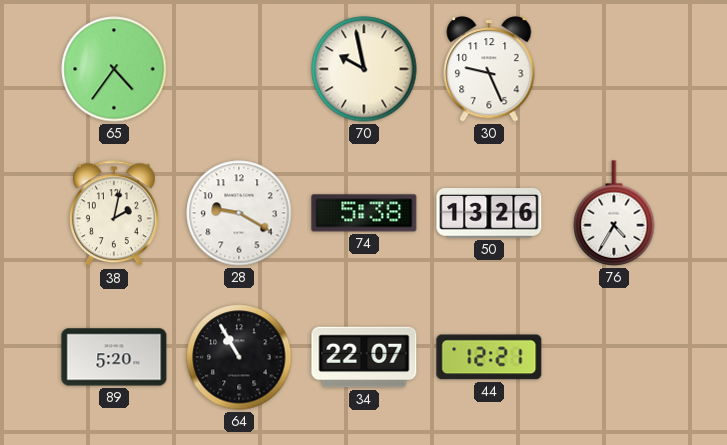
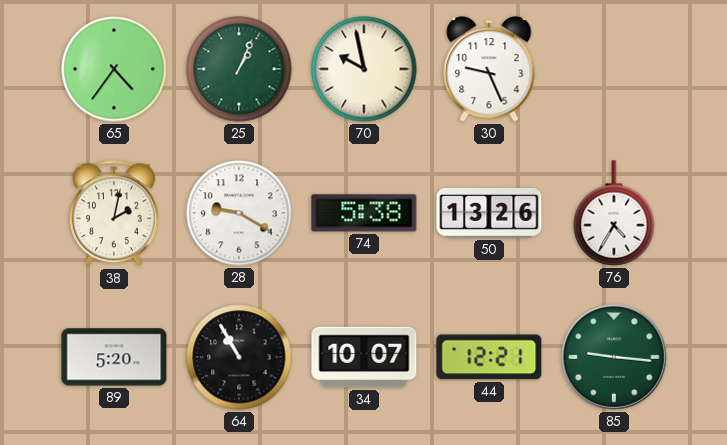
25: none -> 1:04 (239, 69)
34: 22:07 -> 10:07 (364, 357)
85: none -> 9:16 (614, 357)
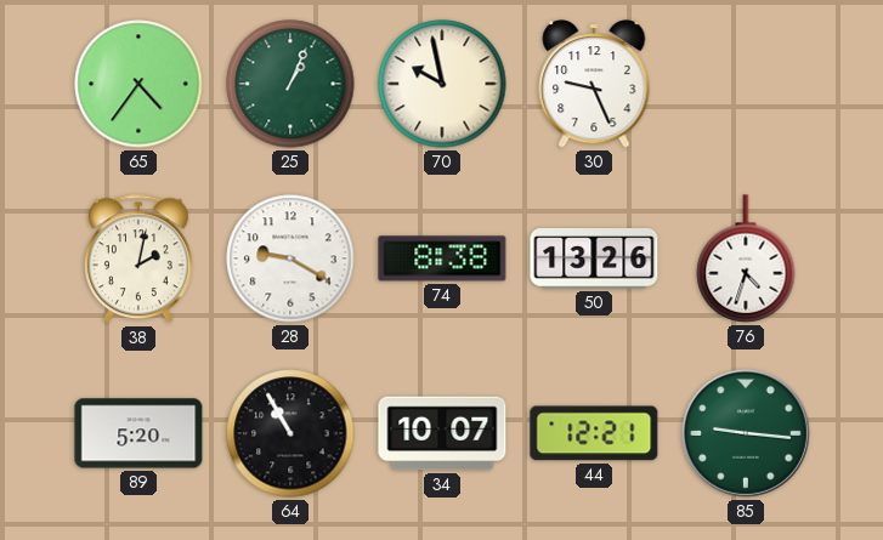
74: 5:38 -> 8:38 (442, 258)
76: 4:35 -> 4:33 (746, 258)
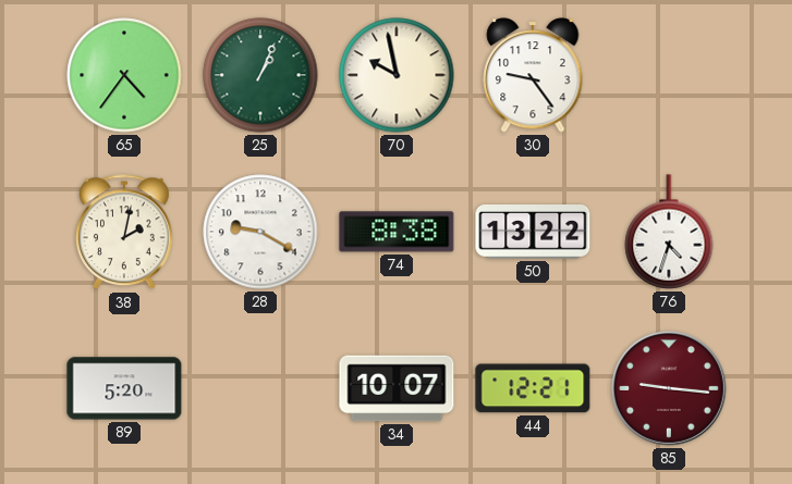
30: 9:26 -> 9:24 (533, 75)
50: 13:26 -> 13:22 (533, 233)
64: 10:55 -> none (290, 433)
85 dial: green -> burgundy (669, 388)
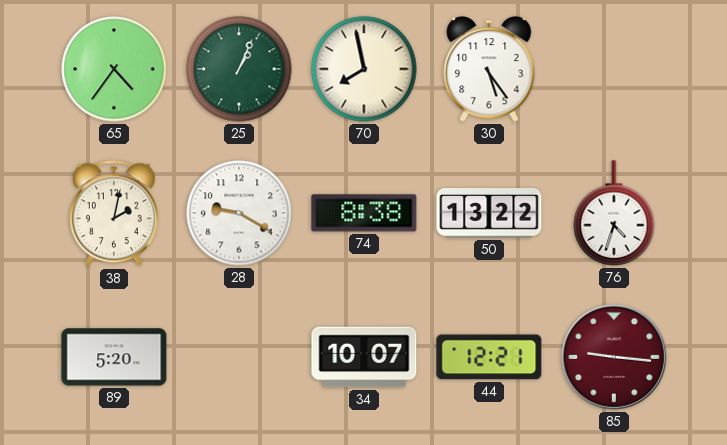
70: 9:58 -> 7:58 (364, 69)
30: 9:24 -> 5:24 (489, 69)
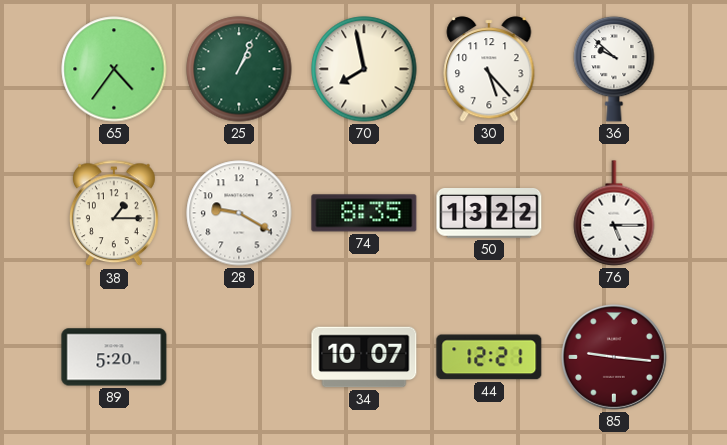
30: 5:24 -> 5:23 (489, 69)
36: none -> 9:52 (614, 69)
38: 2:02 -> 1:15 (114, 214)
74: 8:38 -> 8:35 (364, 213)
76: 4:33 -> 5:15 (614, 213)
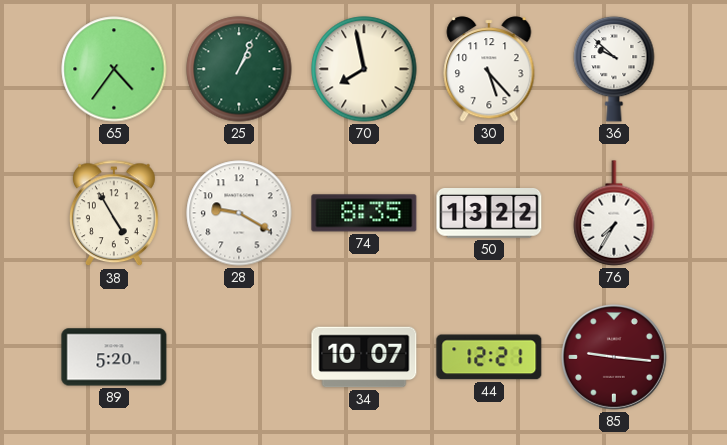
38: 1:15 -> 4:55 (114, 214)
76: 5:15 -> 7:35 (614, 213)
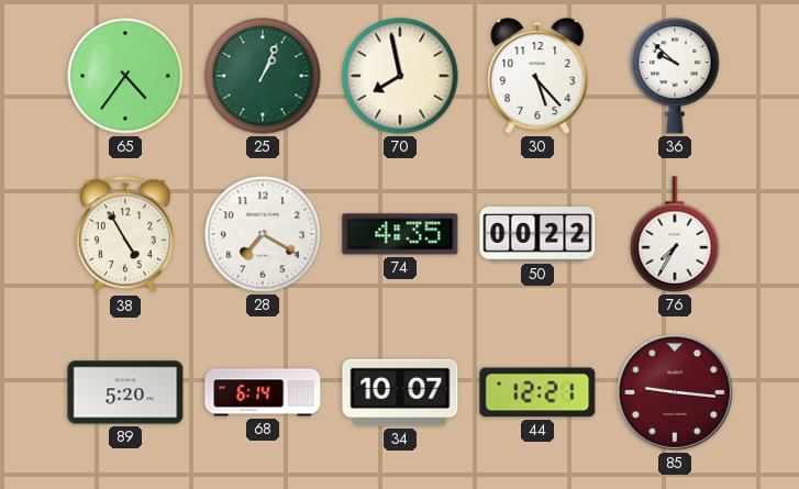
28: 9:20 -> 7:20 (263, 234)
74: 8:35 -> 4:35 (400, 234)
50: 13:22 -> 00:22 (537, 235)
68: none -> 6:14 (263, 392)
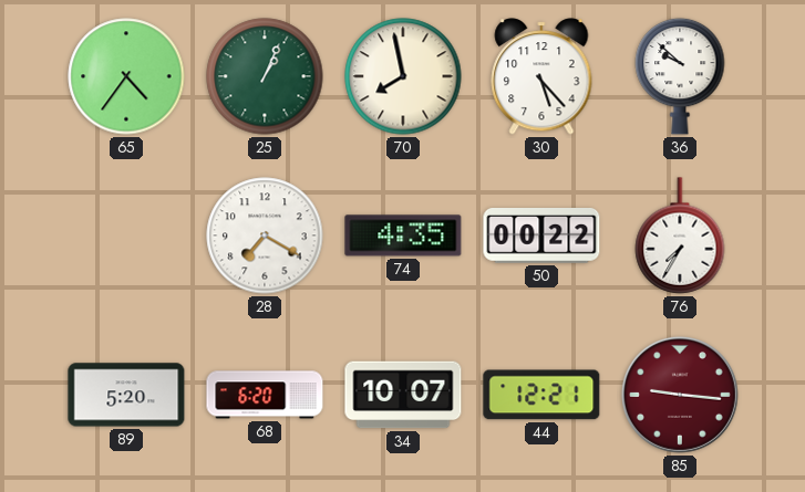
38: 4:55 -> none (125, 235)
68: 6:14 -> 6:20 (265, 395)
